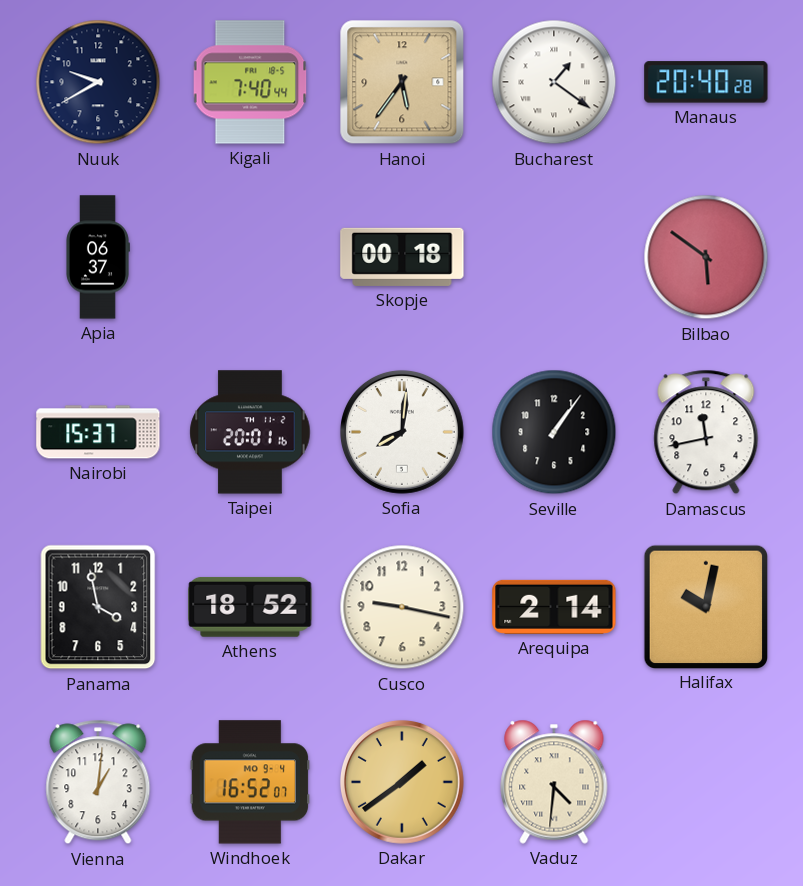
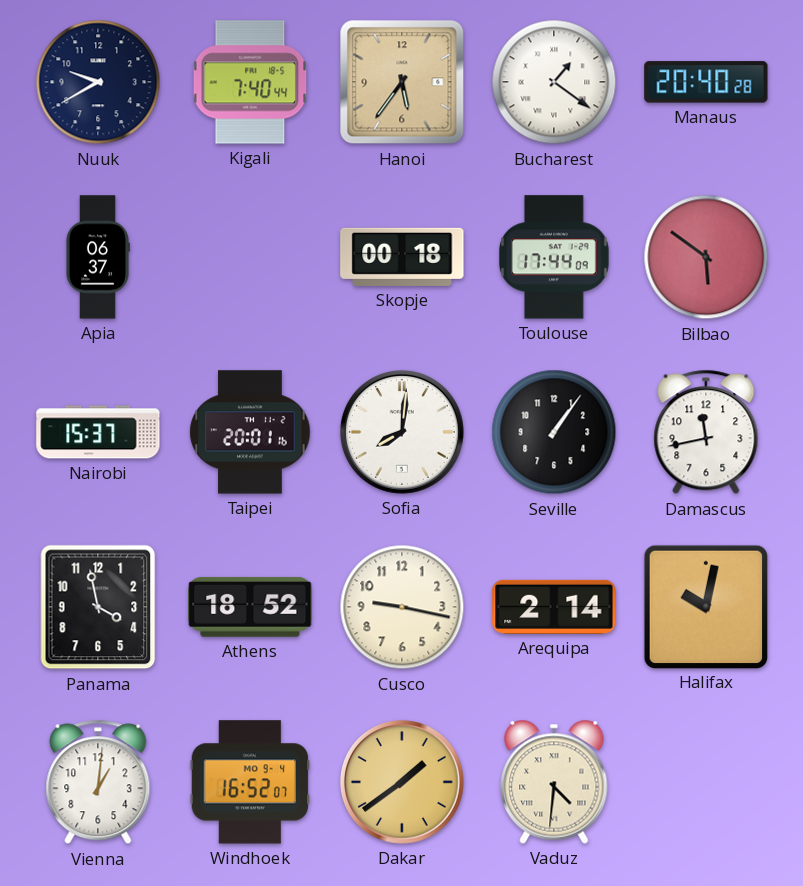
Toulouse: none -> 17:44 (555, 257)
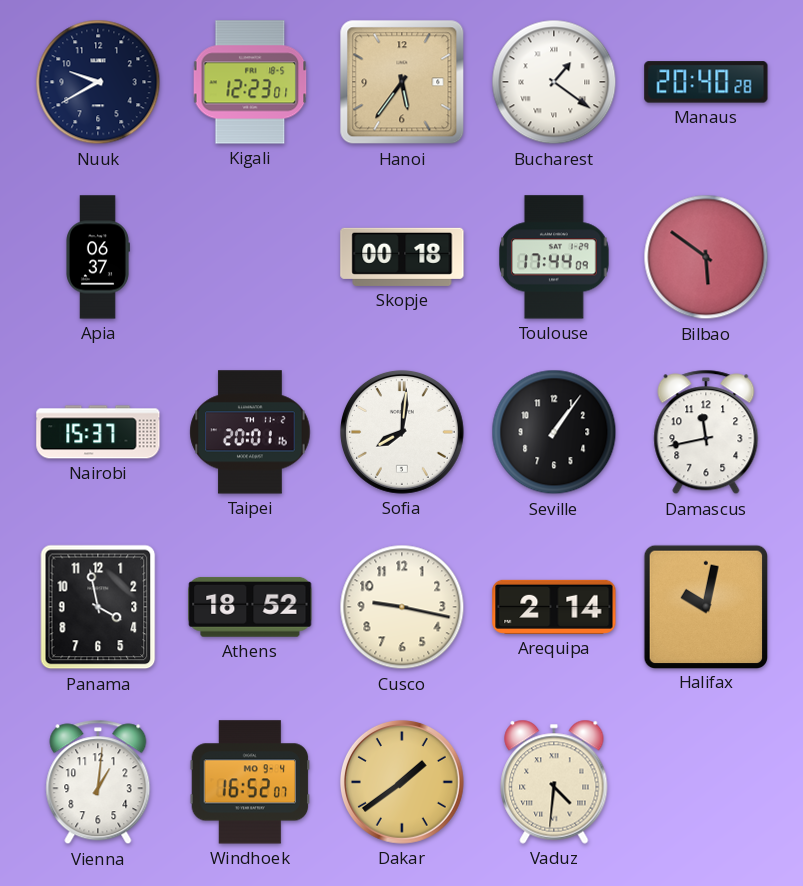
Kigali: 7:40 -> 12:23 (250, 82)
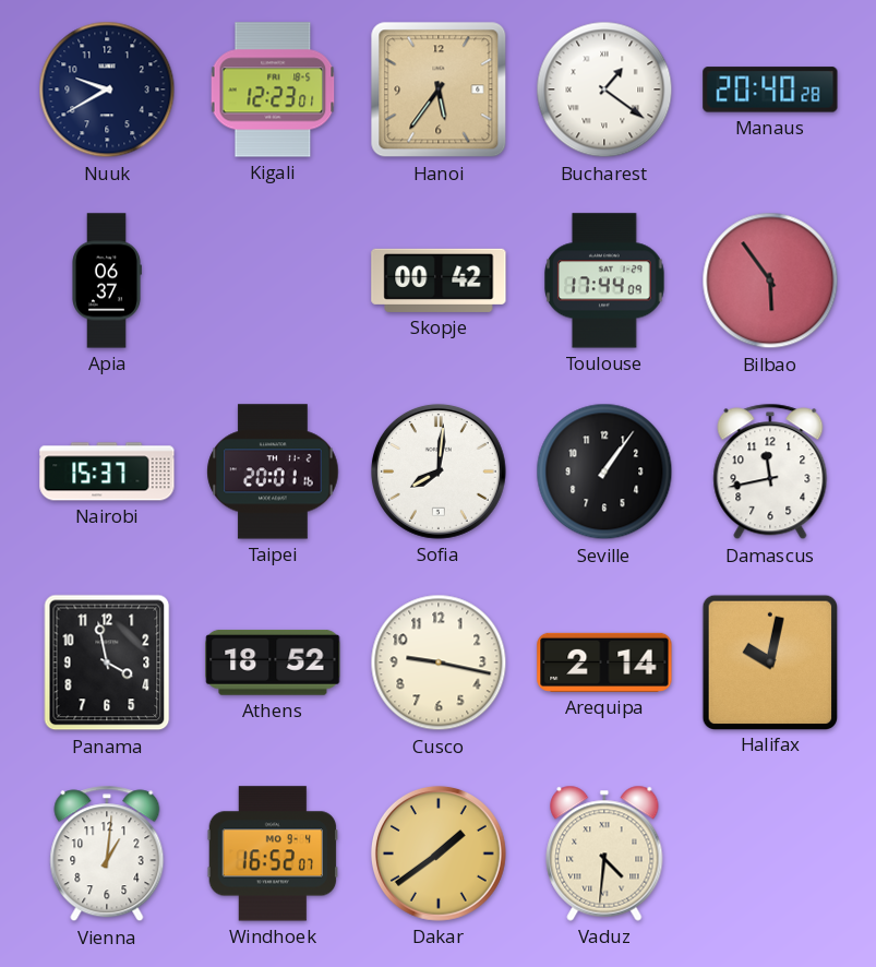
Skopje: 00:18 -> 00:42 (439, 280)
Bilbao: 5:51 -> 5:54 (770, 280)
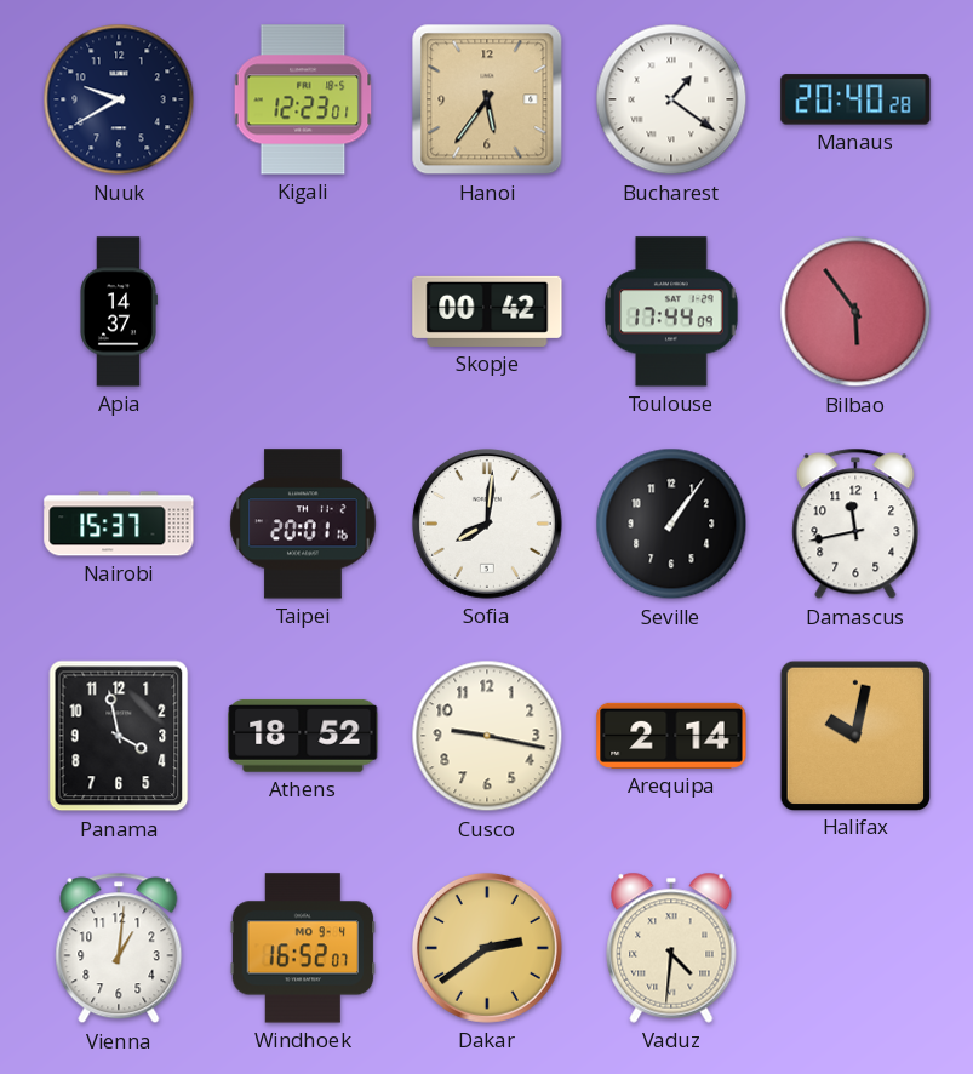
Apia: 06:37 -> 14:37 (119, 312)
Dakar: 1:39 -> 2:39 (487, 948)
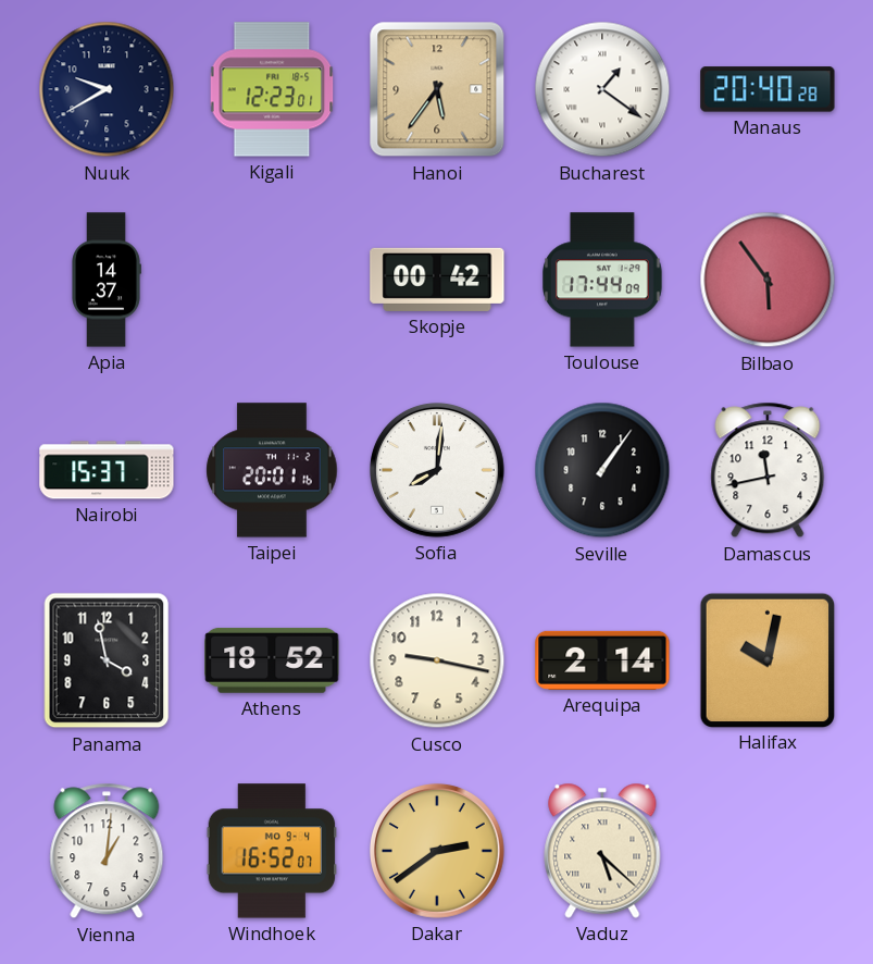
Vaduz: 4:31 -> 5:22 (602, 851)
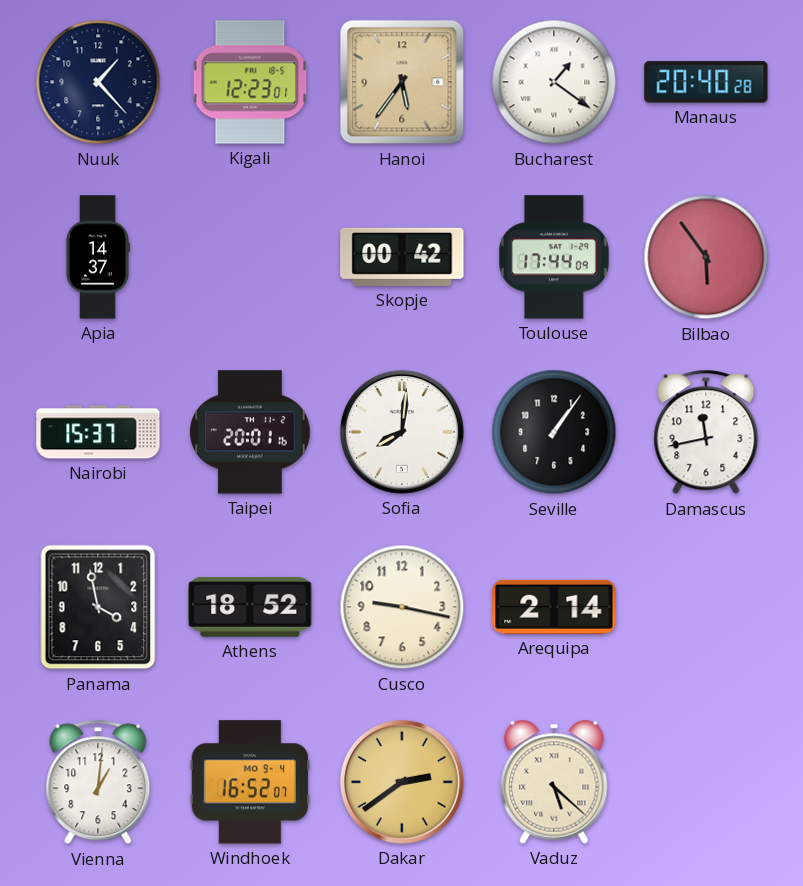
Nuuk: 9:40 -> 1:23 (98, 82)
Halifax: 10:02 -> none (766, 659)
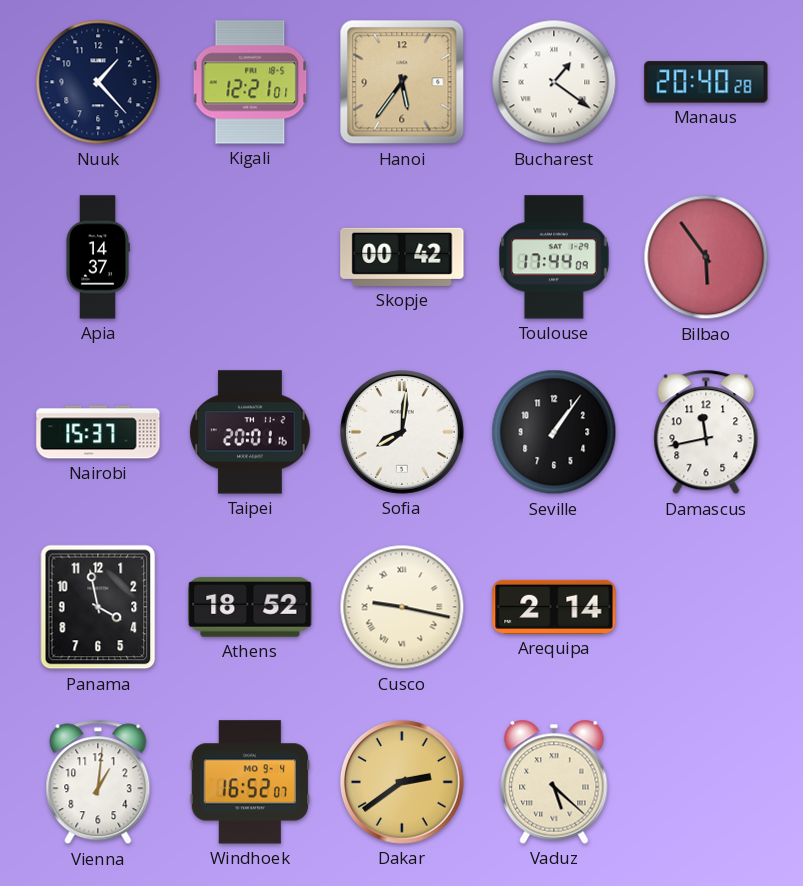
Kigali: 12:23 -> 12:21 (250, 82)
Cusco numerals: Arabic -> Roman (402, 607)
